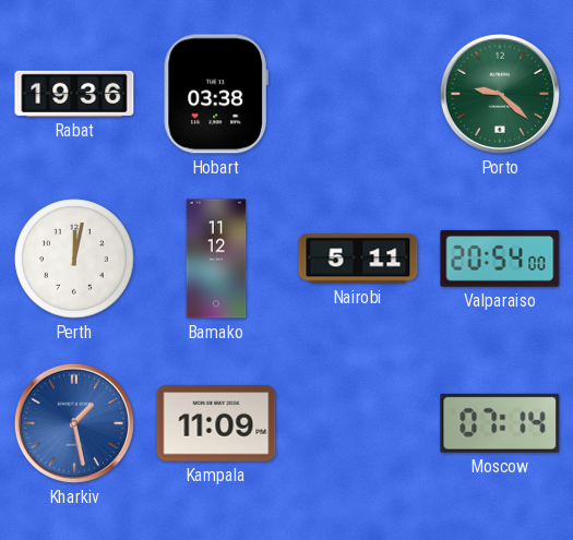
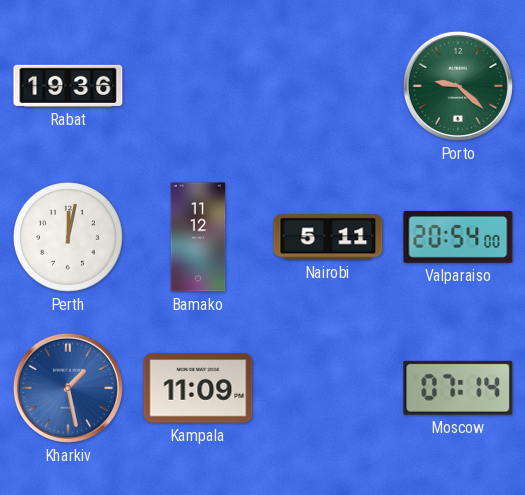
Hobart: 03:38 -> none (216, 94)
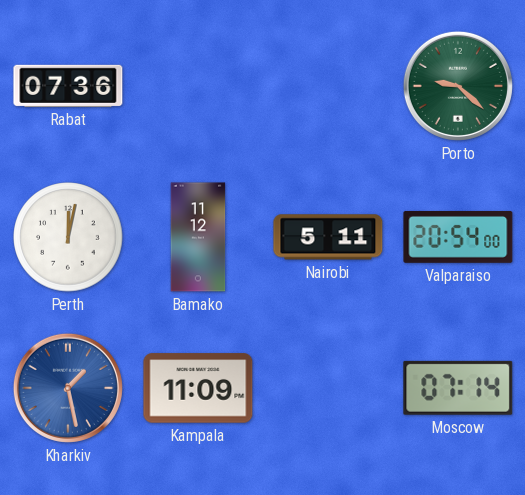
Rabat: 19:36 -> 07:36 (68, 86)
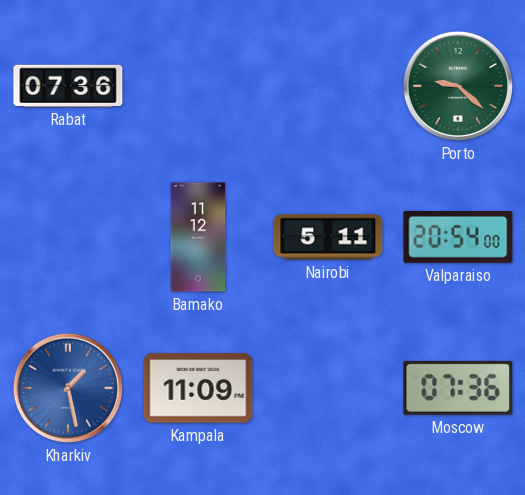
Perth: 12:02 -> none (68, 237)
Moscow: 07:14 -> 07:36 (458, 388)
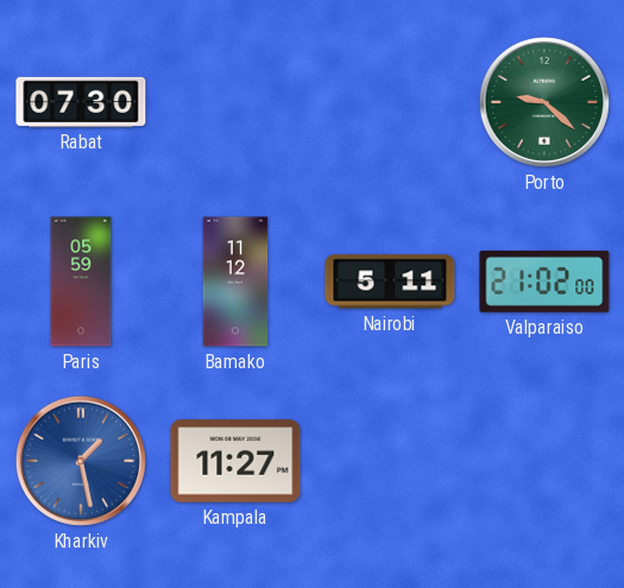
Rabat: 07:36 -> 07:30 (81, 102)
Paris: none -> 05:59 (81, 282)
Valparaiso: 20:54 -> 21:02 (544, 282)
Kampala: 11:09 -> 11:27 (235, 461)
Moscow: 07:36 -> none (458, 388)
